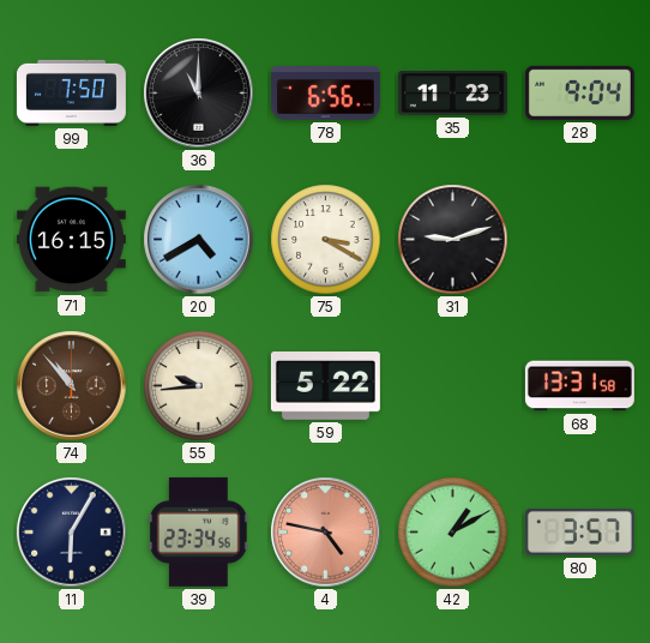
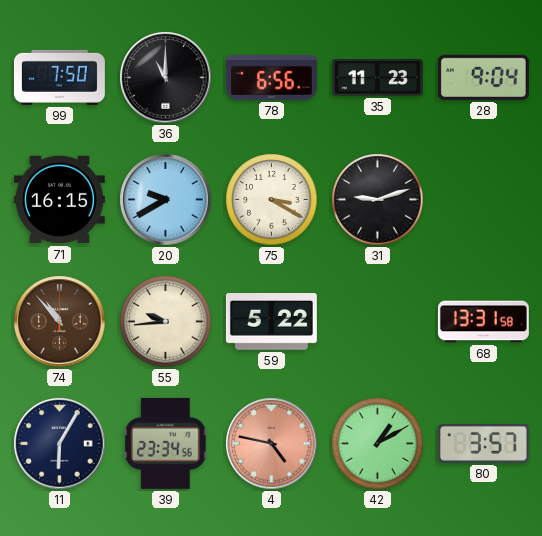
20: 4:40 -> 9:40 (166, 200)
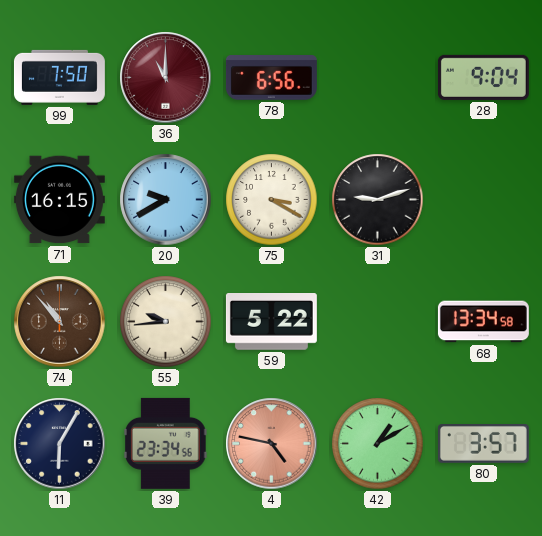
36 dial: black -> burgundy (166, 78)
35: 11:23 -> none (377, 78)
68: 13:31 -> 13:34 (483, 322)
